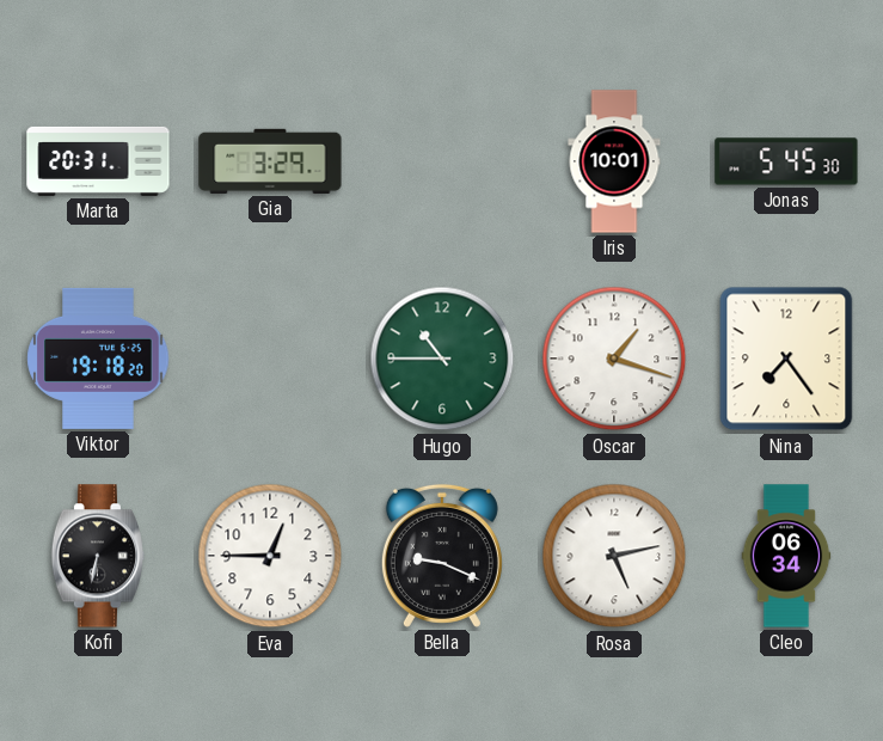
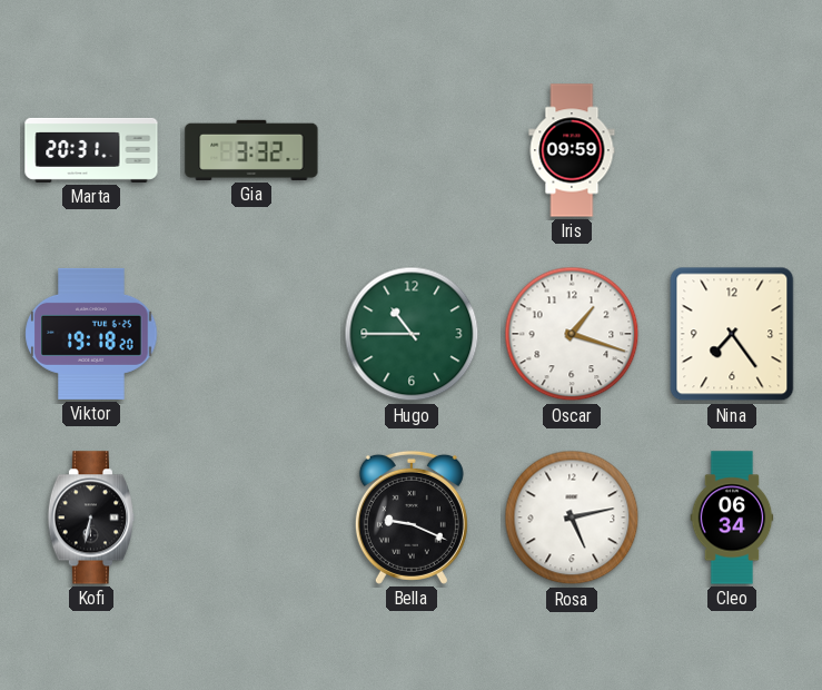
Gia: 3:29 -> 3:32 (251, 150)
Iris: 10:01 -> 09:59 (572, 150)
Jonas: 5:45 -> none (786, 161)
Eva: 12:45 -> none (270, 556)
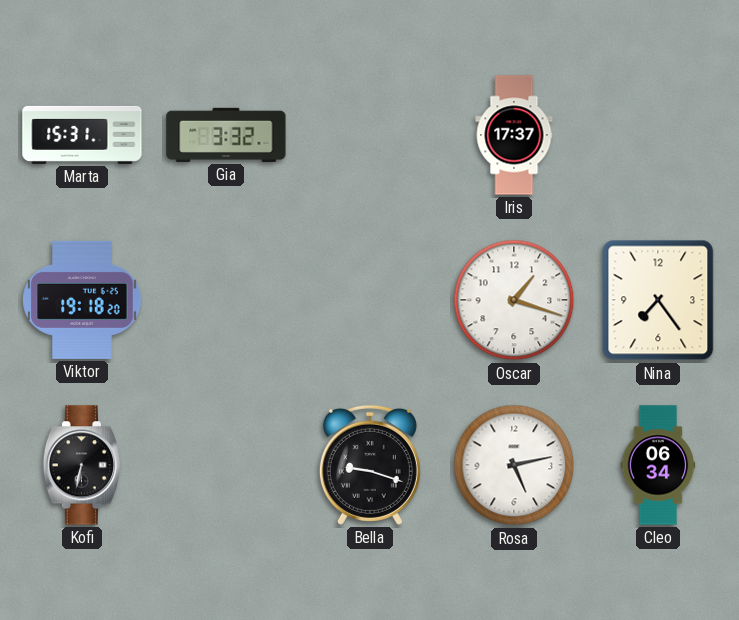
Marta: 20:31 -> 15:31 (82, 135)
Iris: 09:59 -> 17:37 (514, 135)
Hugo: 10:45 -> none (412, 334)
Bella: 9:19 -> 9:18 (370, 465)
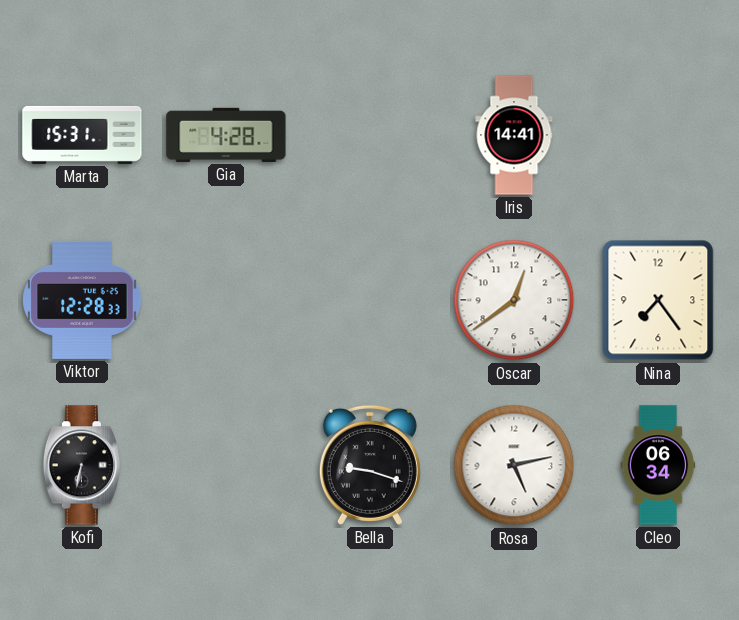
Gia: 3:32 -> 4:28 (226, 135)
Iris: 17:37 -> 14:41 (514, 135)
Viktor: 19:18 -> 12:28 (82, 300)
Oscar: 1:18 -> 12:39 (514, 300)
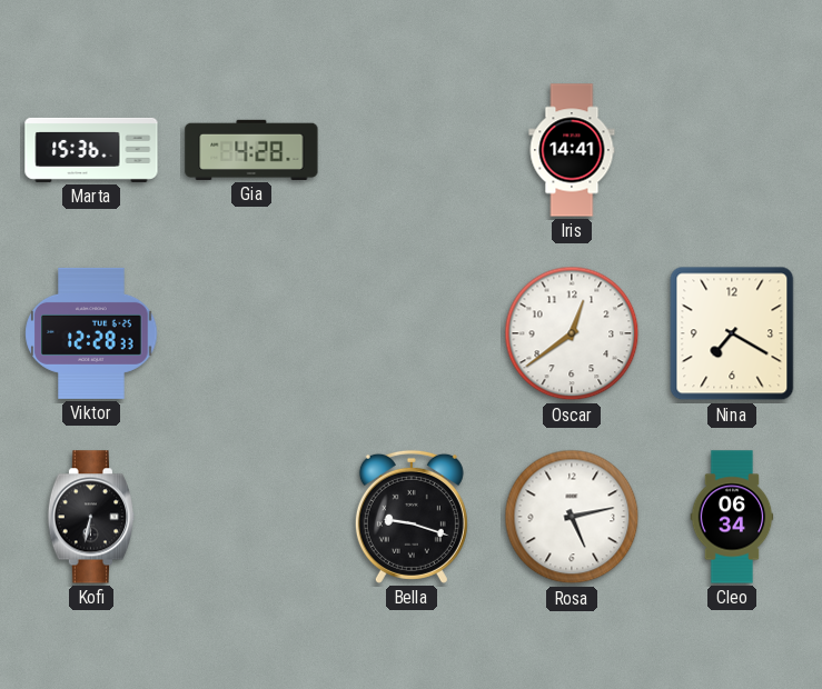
Marta: 15:31 -> 15:36 (91, 150)
Nina: 7:24 -> 7:20 (732, 333)
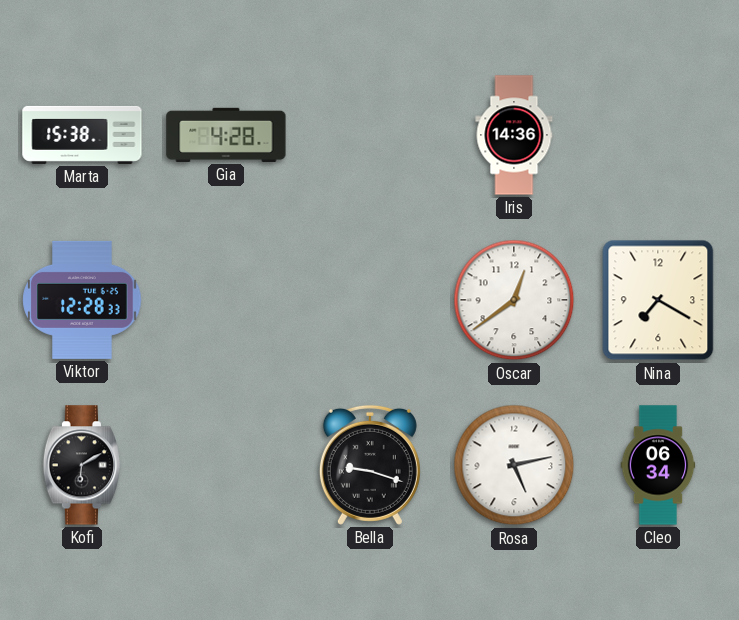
Marta: 15:36 -> 15:38 (82, 135)
Iris: 14:41 -> 14:36 (514, 135)
Kofi: 6:32 -> 6:10 (82, 465)
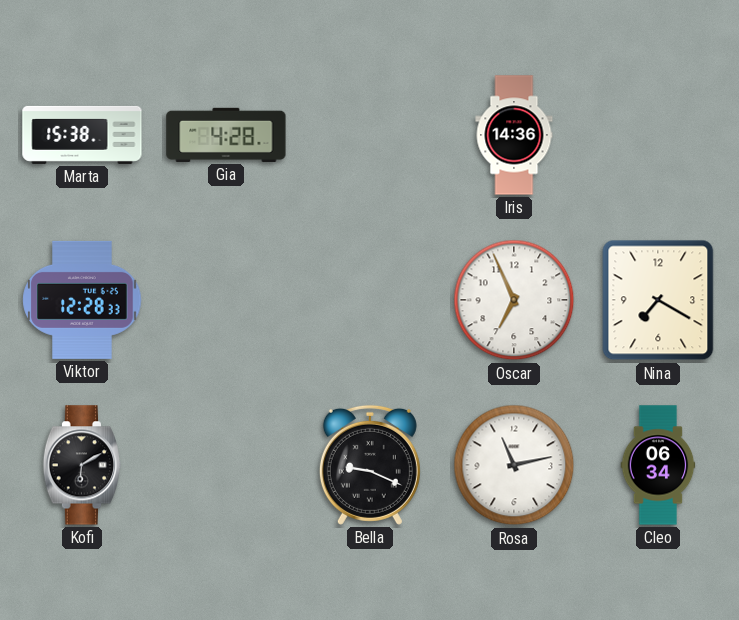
Oscar: 12:39 -> 6:56 (514, 300)
Bella: 9:18 -> 9:19 (370, 465)
Rosa: 5:13 -> 11:13 (514, 465)
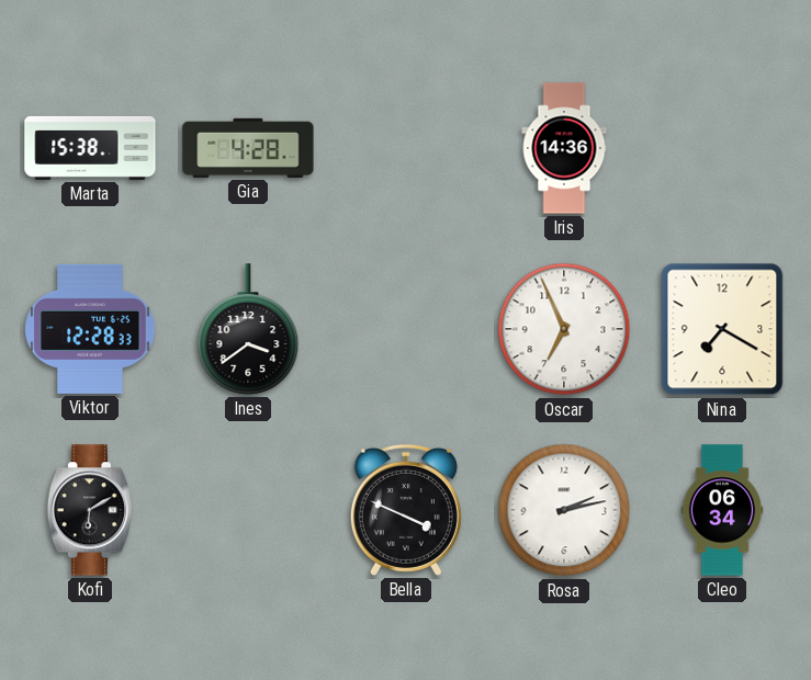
Ines: none -> 3:39 (248, 329)
Bella: 9:19 -> 3:49 (406, 510)
Rosa: 11:13 -> 2:13 (564, 510)
